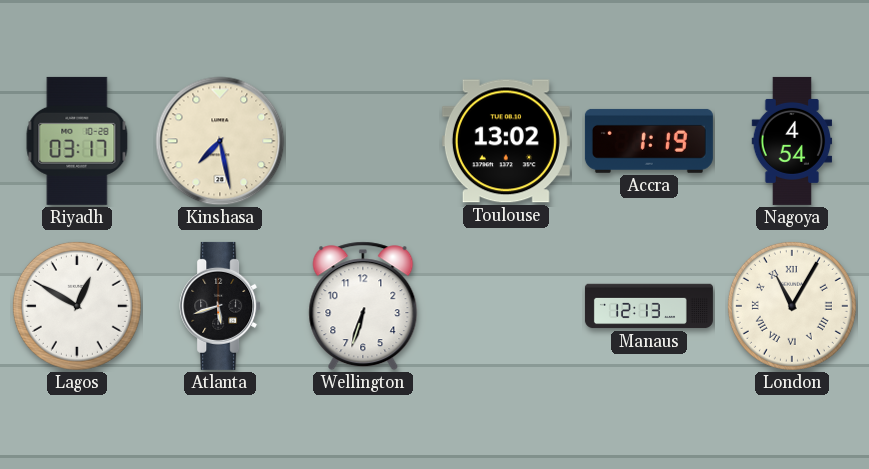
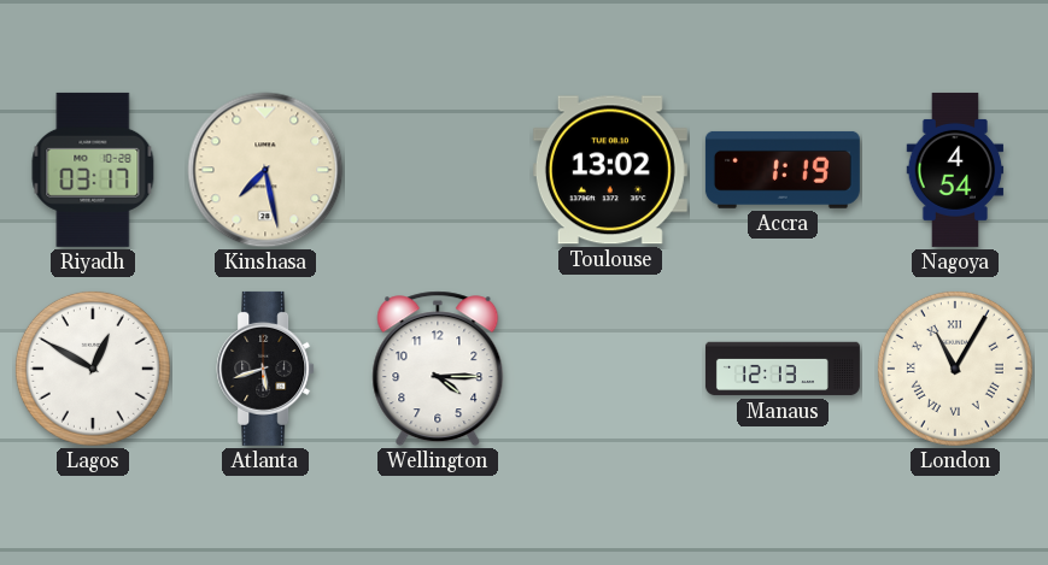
Wellington: 6:33 -> 4:15 (438, 369)
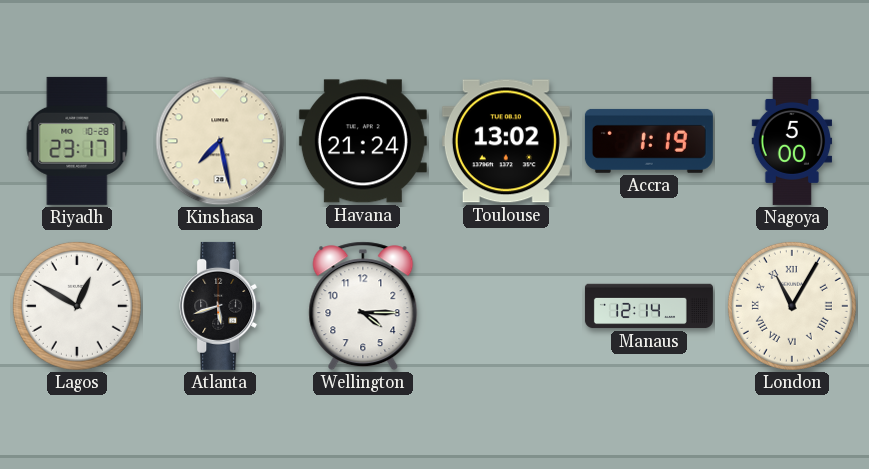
Riyadh: 03:17 -> 23:17 (77, 141)
Havana: none -> 21:24 (363, 141)
Nagoya: 4:54 -> 5:00 (792, 141)
Manaus: 12:13 -> 12:14 (649, 306)
